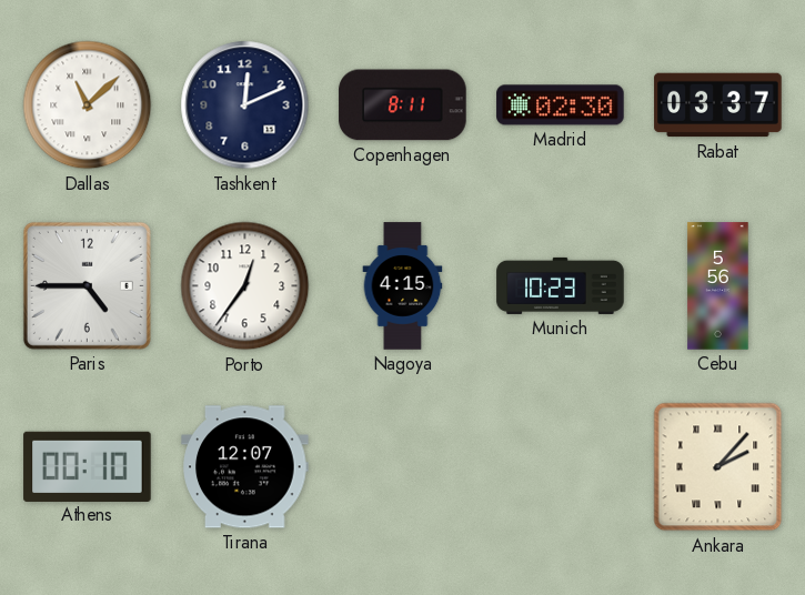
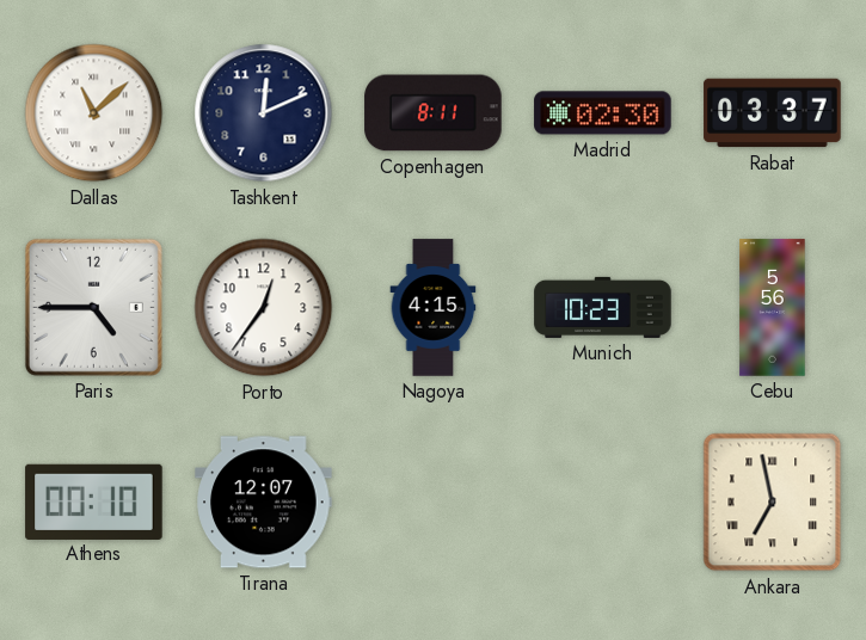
Ankara: 2:07 -> 6:58 (773, 503)
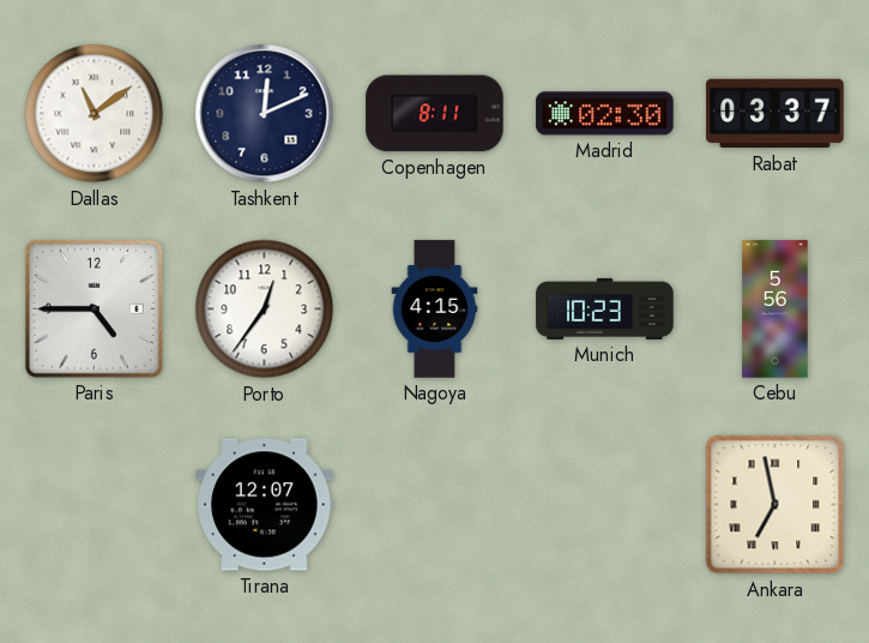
Dallas: 11:08 -> 11:09 (95, 114)
Athens: 00:10 -> none (94, 501)
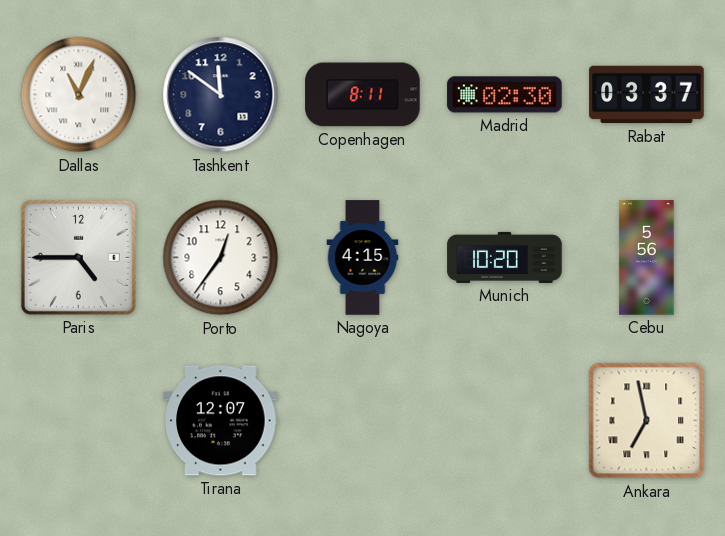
Dallas: 11:09 -> 11:04 (79, 95)
Tashkent: 12:11 -> 11:51 (221, 95)
Munich: 10:23 -> 10:20 (505, 257)
